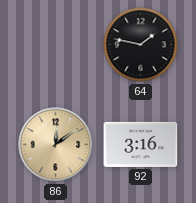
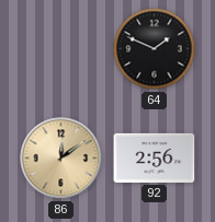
64: 1:47 -> 1:49 (155, 49)
92: 3:16 -> 2:56 (155, 157)
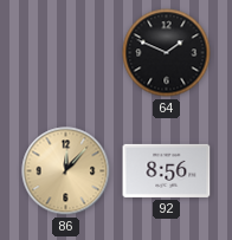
86: 12:09 -> 12:07 (66, 171)
92: 2:56 -> 8:56 (167, 170)
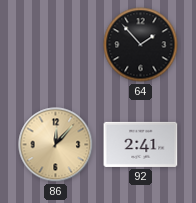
64: 1:49 -> 1:53 (141, 45)
92: 8:56 -> 2:41 (141, 144)
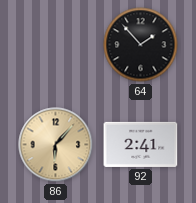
86: 12:07 -> 6:07 (56, 145)
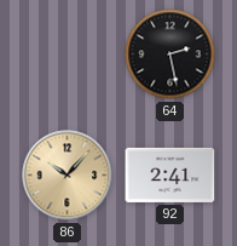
64: 1:53 -> 2:28 (170, 55)
86: 6:07 -> 10:07 (68, 176)
